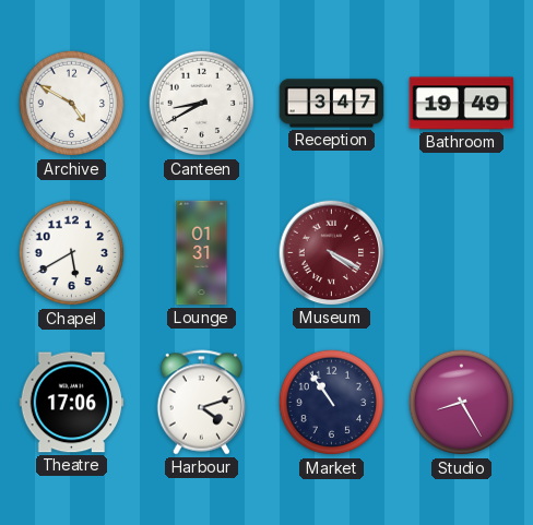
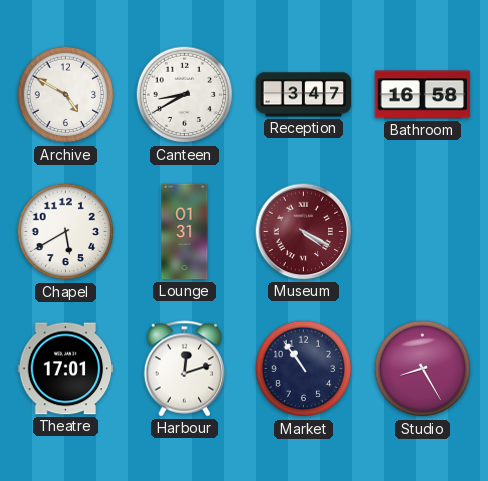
Bathroom: 19:49 -> 16:58 (423, 95)
Theatre: 17:06 -> 17:01 (66, 369)
Harbour: 4:12 -> 12:12 (185, 369)
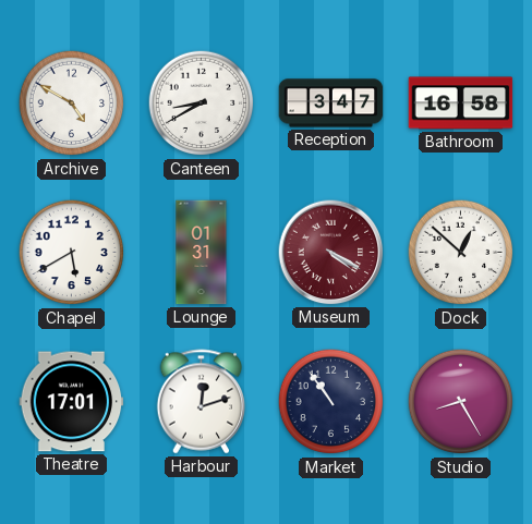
Dock: none -> 12:52 (461, 253)
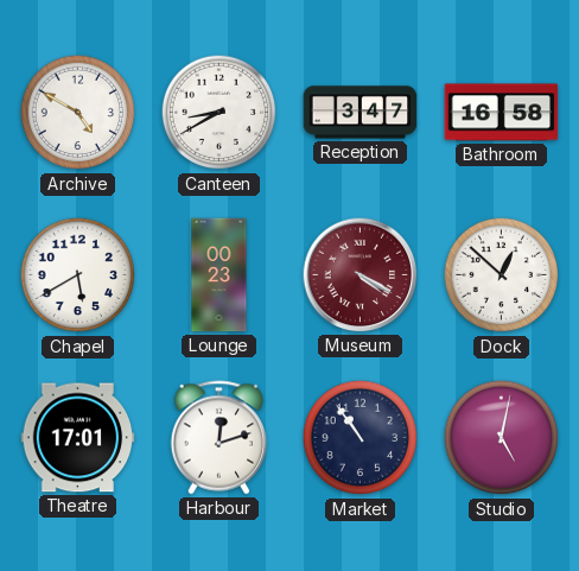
Lounge: 01:31 -> 00:23 (219, 275)
Studio: 8:25 -> 5:02 (502, 438)
